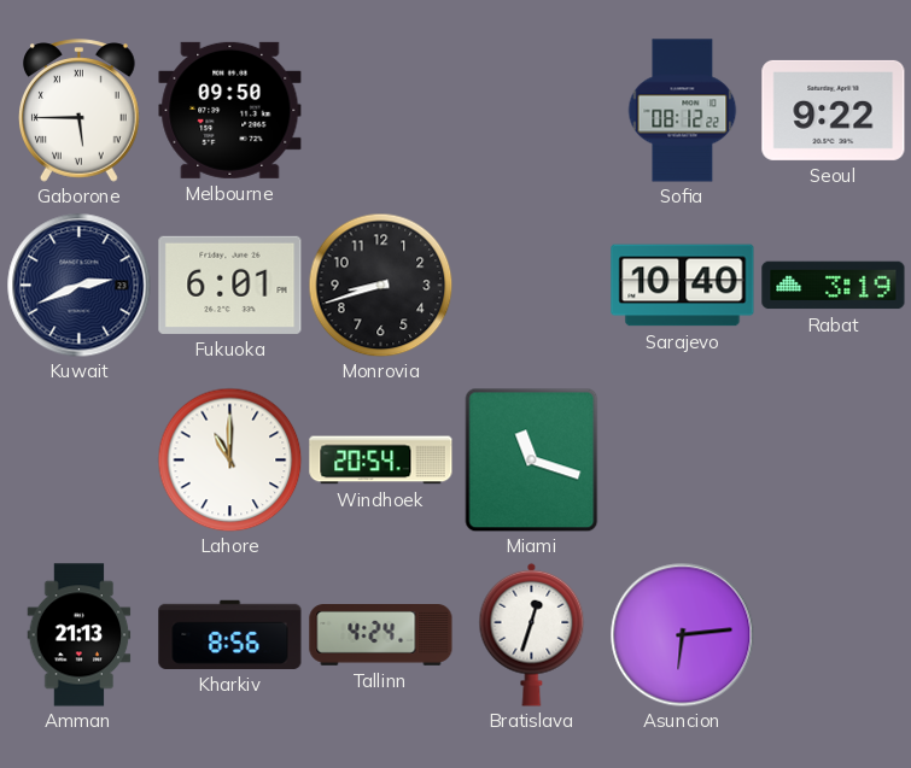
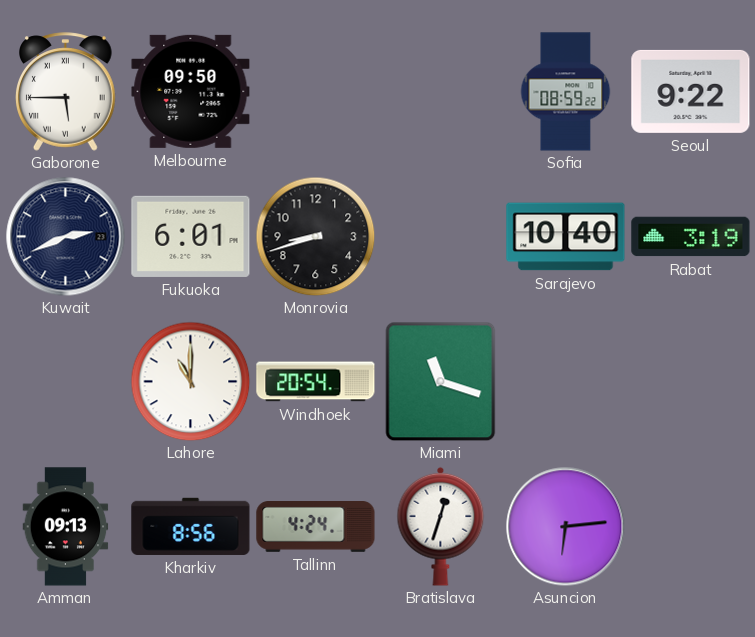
Sofia: 08:12 -> 08:59 (566, 92)
Amman: 21:13 -> 09:13 (66, 527)
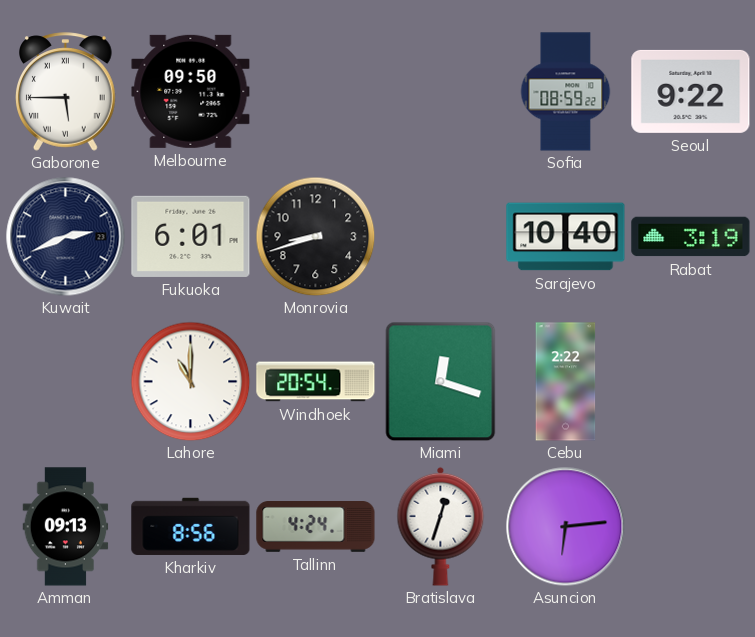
Miami: 11:18 -> 12:18 (441, 381)
Cebu: none -> 2:22 (566, 382)
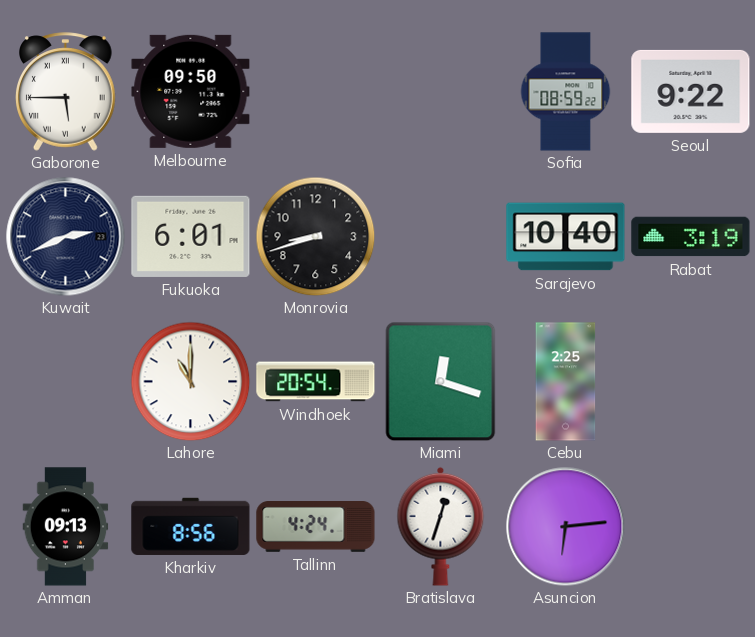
Cebu: 2:22 -> 2:25 (566, 382)
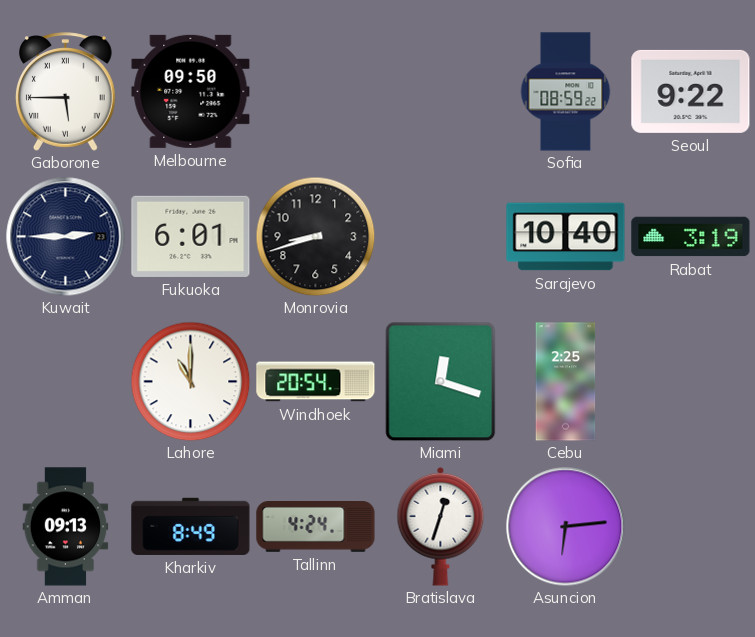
Kuwait: 2:41 -> 2:45 (66, 237)
Kharkiv: 8:56 -> 8:49 (191, 526)
